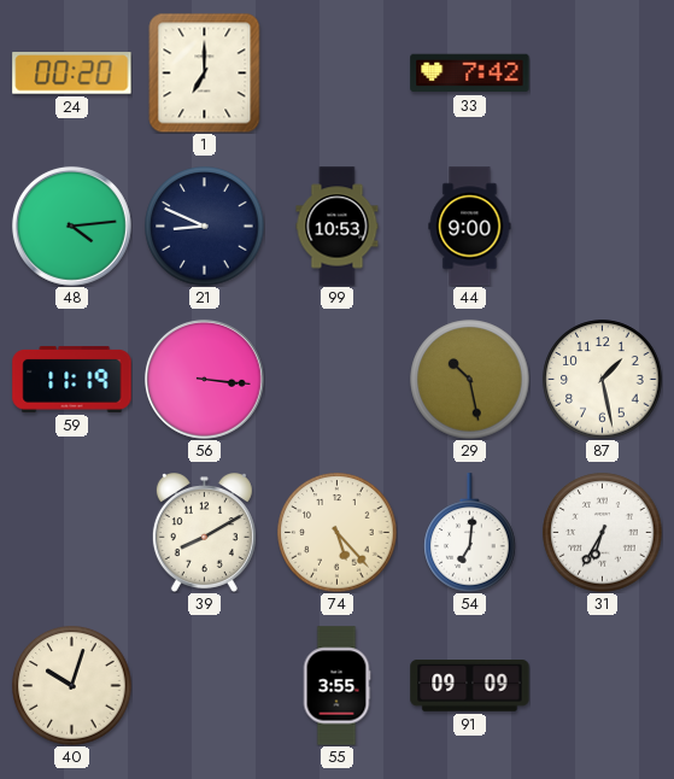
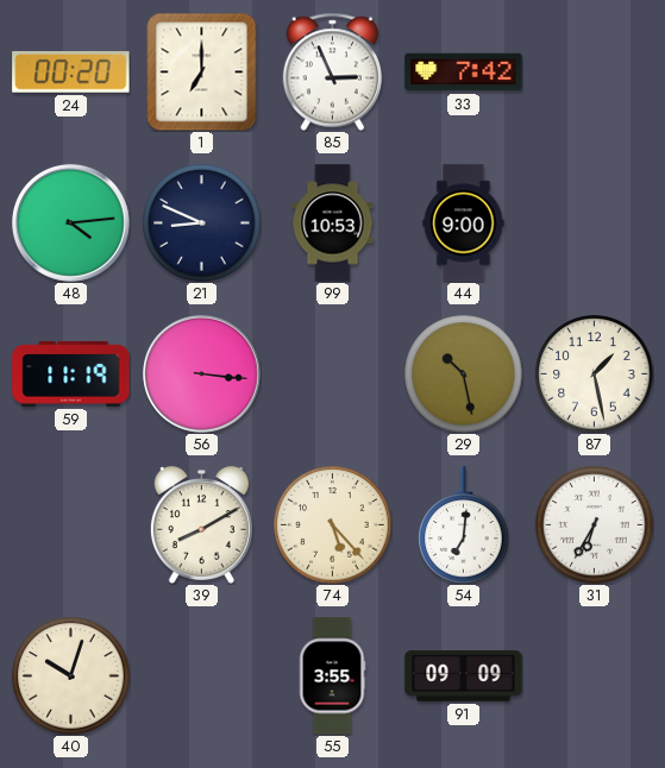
85: none -> 2:56 (333, 71)
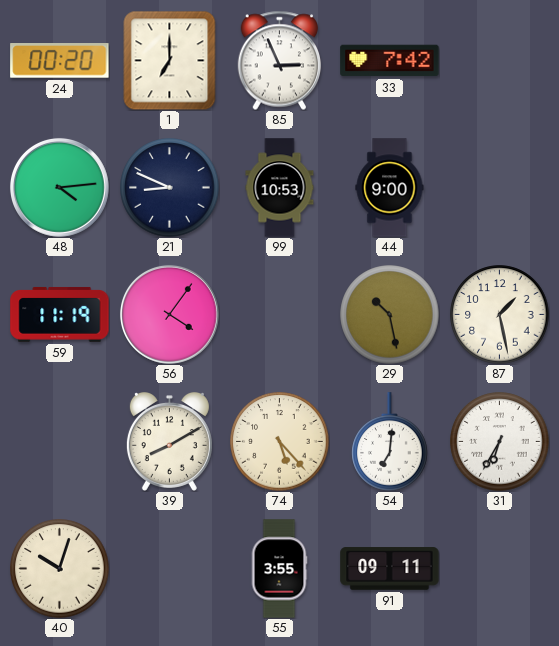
56: 3:16 -> 4:06 (169, 314)
91: 09:09 -> 09:11 (390, 569)
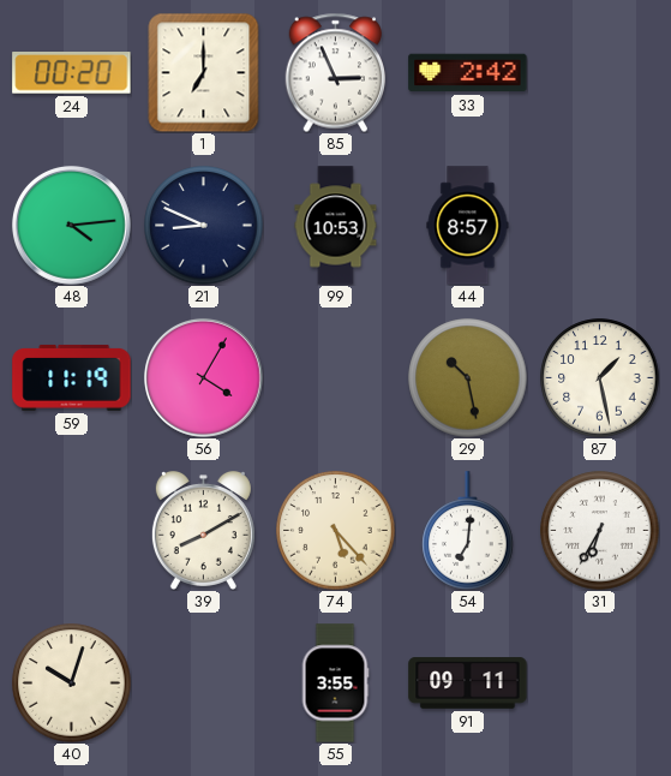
33: 7:42 -> 2:42 (468, 73)
44: 9:00 -> 8:57 (468, 226)
56: 4:06 -> 4:05 (203, 377)
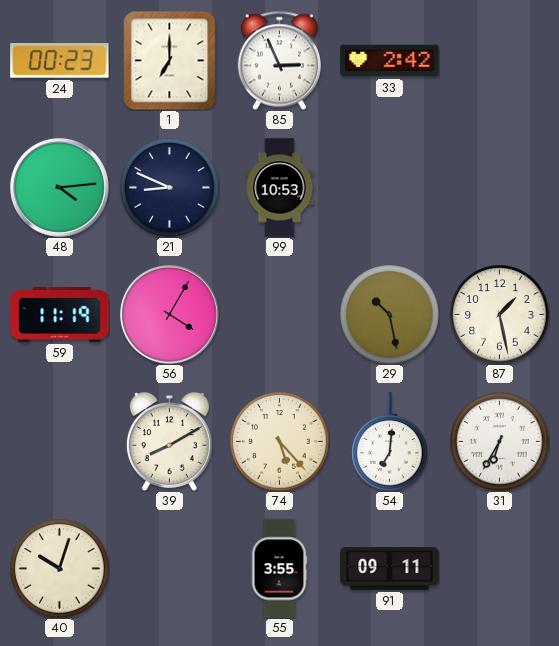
24: 00:20 -> 00:23 (60, 61)
44: 8:57 -> none (468, 226)
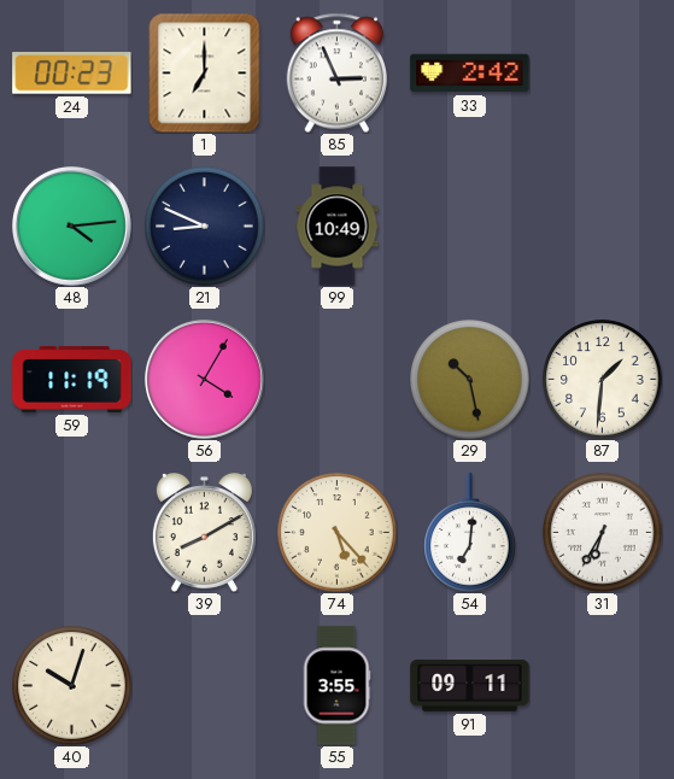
99: 10:53 -> 10:49 (338, 227)
87: 1:28 -> 1:31 (603, 380)
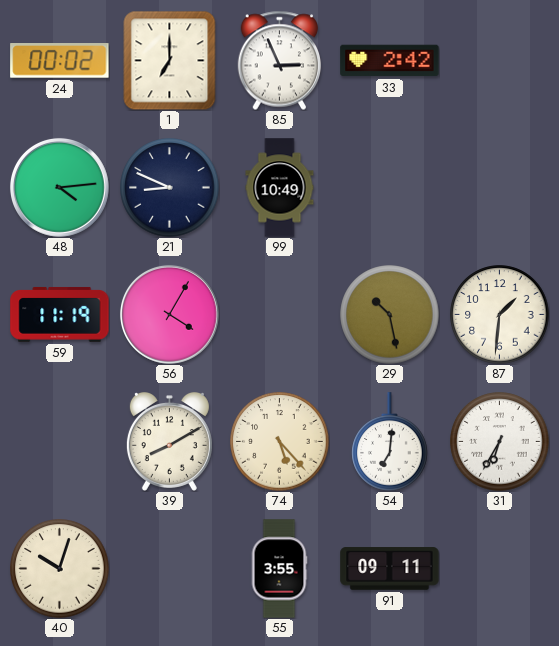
24: 00:23 -> 00:02 (60, 61)
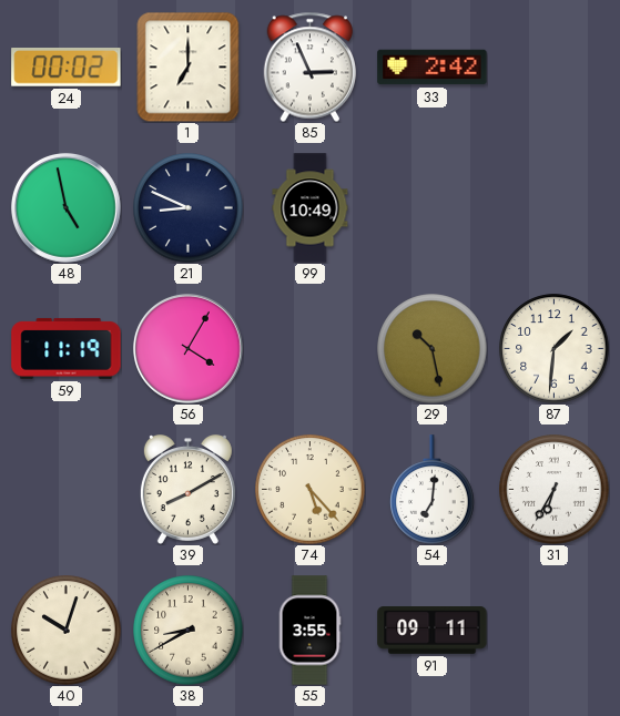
48: 4:14 -> 4:58 (65, 207)
38: none -> 8:40 (189, 631)
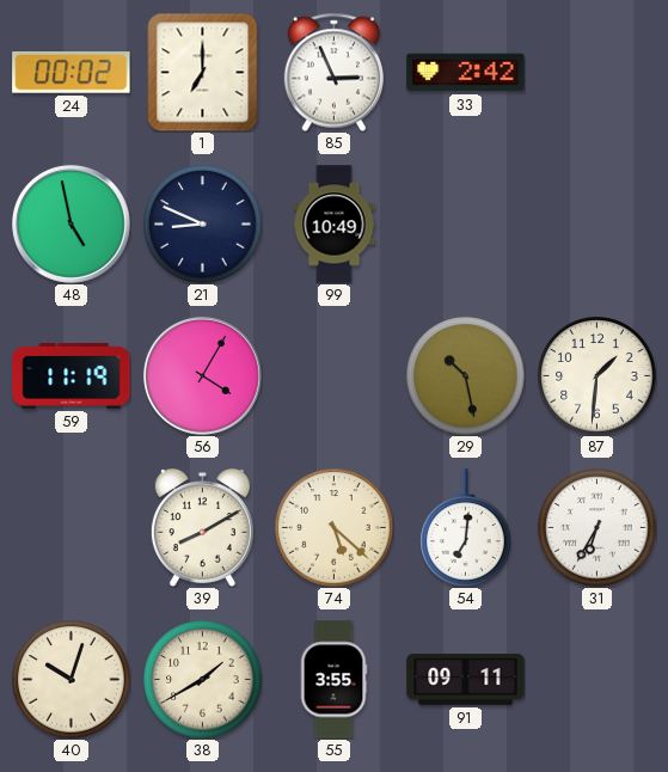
74: 5:23 -> 5:22 (335, 528)
38: 8:40 -> 1:40 (203, 680)
